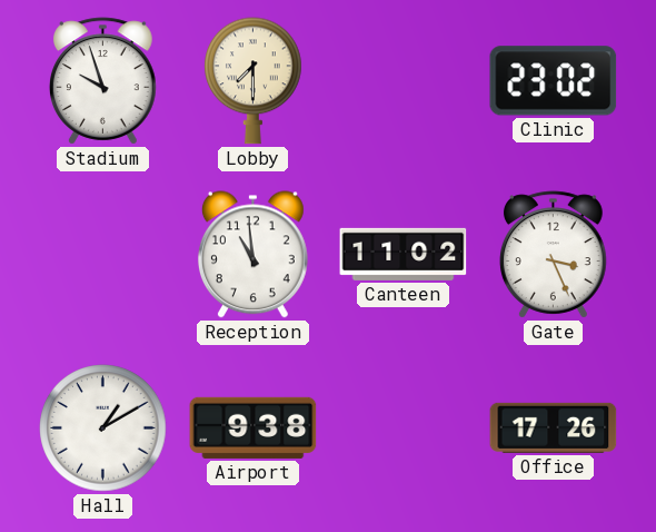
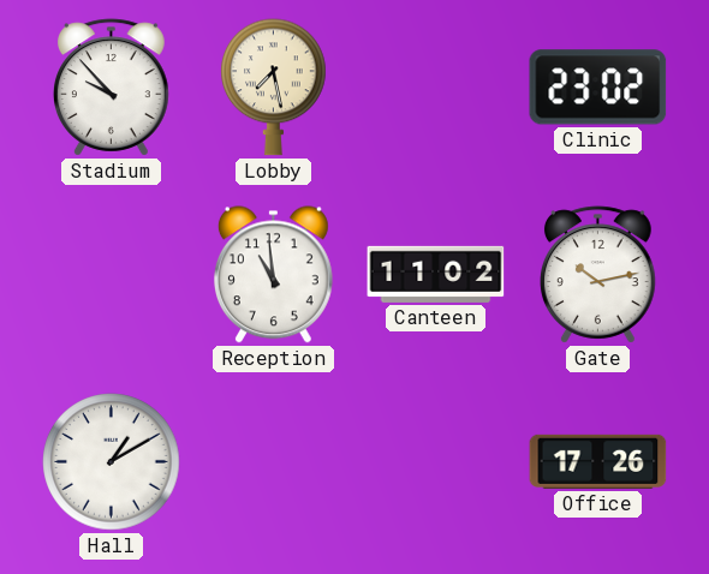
Stadium: 9:57 -> 9:53 (112, 88)
Lobby: 7:30 -> 7:28 (274, 88)
Gate: 3:26 -> 10:13 (598, 275)
Airport: 9:38 -> none (254, 427)
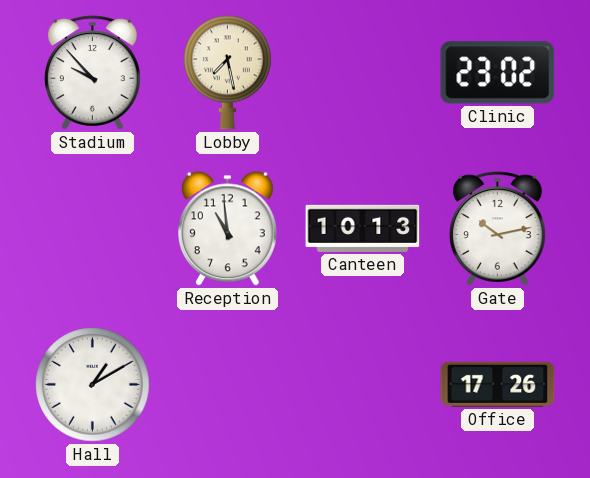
Canteen: 11:02 -> 10:13 (363, 228)
